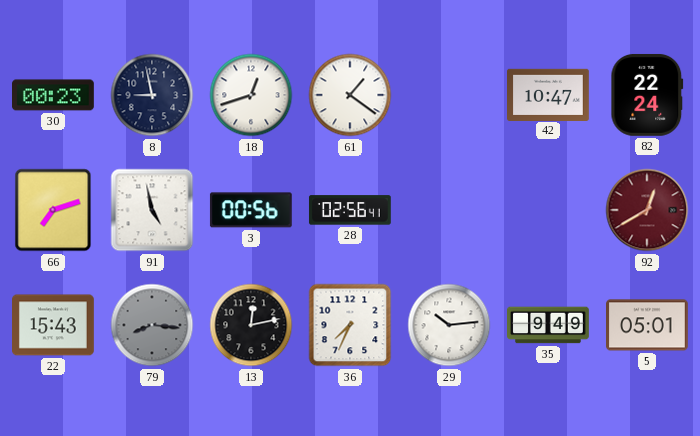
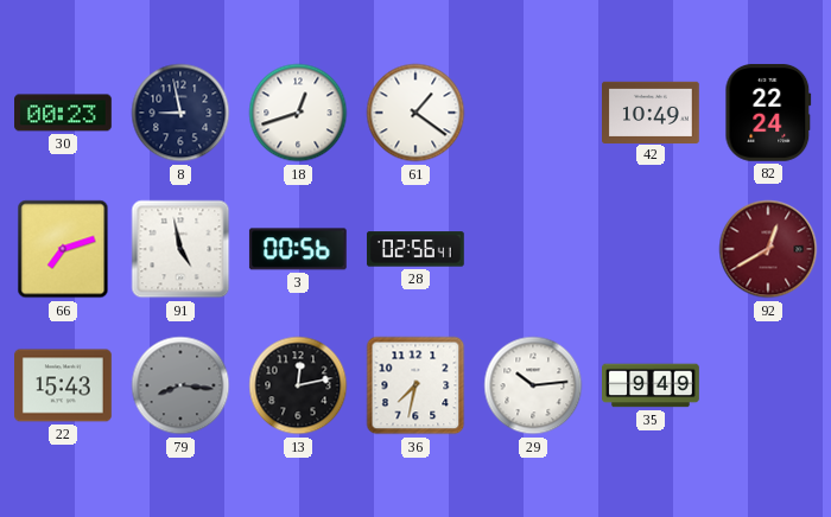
42: 10:47 -> 10:49 (652, 111)
36: 7:34 -> 7:32 (415, 385)
5: 05:01 -> none (648, 325)
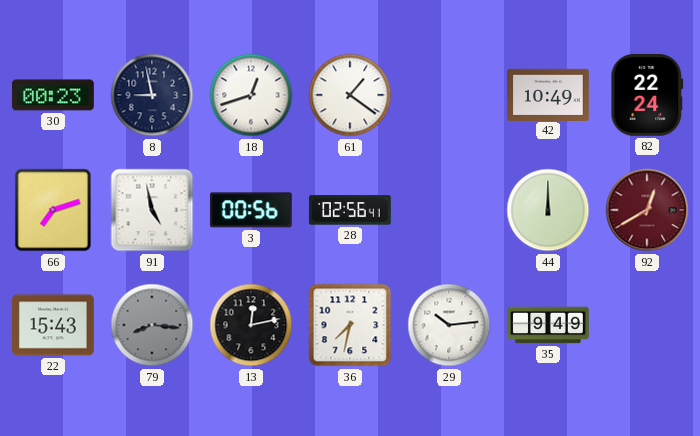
44: none -> 12:00 (548, 210)
